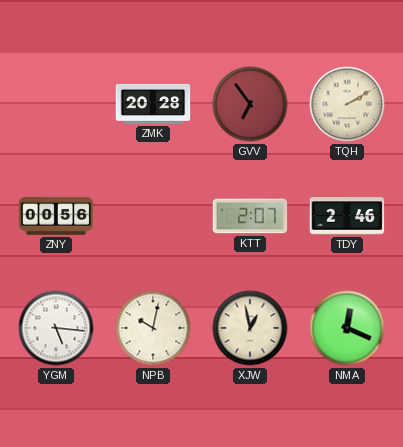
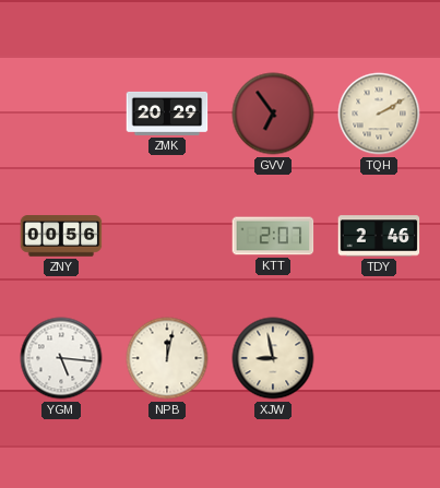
ZMK: 20:28 -> 20:29 (167, 114)
NPB: 10:02 -> 12:02 (167, 358)
XJW: 12:58 -> 8:58 (273, 358)
NMA: 12:19 -> none (347, 328)
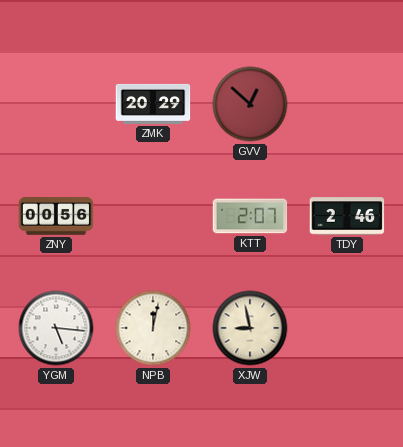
GVV: 6:54 -> 12:52 (250, 104)
TQH: 2:10 -> none (379, 114)
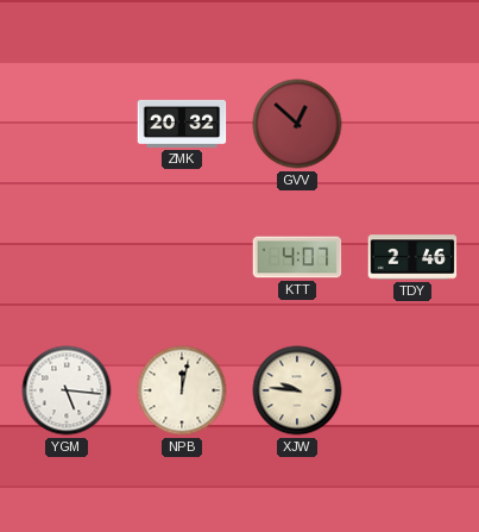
ZMK: 20:29 -> 20:32 (182, 124)
ZNY: 00:56 -> none (56, 216)
KTT: 2:07 -> 4:07 (297, 257)
XJW: 8:58 -> 9:46 (297, 390)
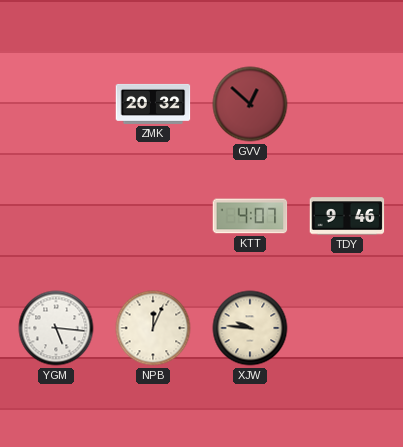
TDY: 2:46 -> 9:46 (347, 216)
NPB: 12:02 -> 12:04 (153, 328)
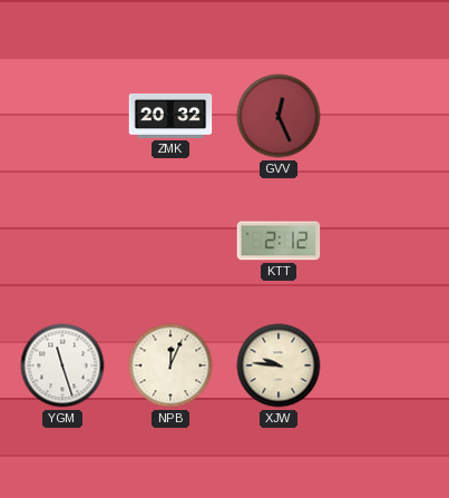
GVV: 12:52 -> 12:26 (279, 116)
KTT: 4:07 -> 2:12 (279, 241)
TDY: 9:46 -> none (347, 216)
YGM: 5:16 -> 11:27 (62, 365)
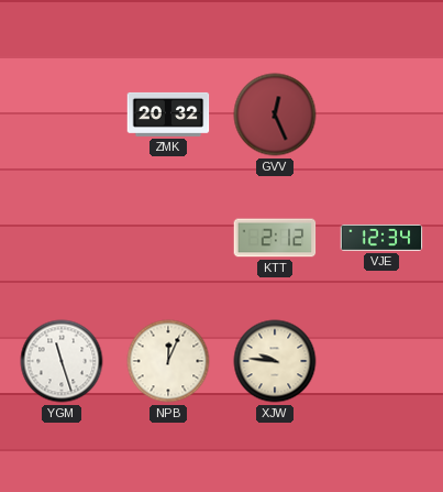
VJE: none -> 12:34 (381, 238)
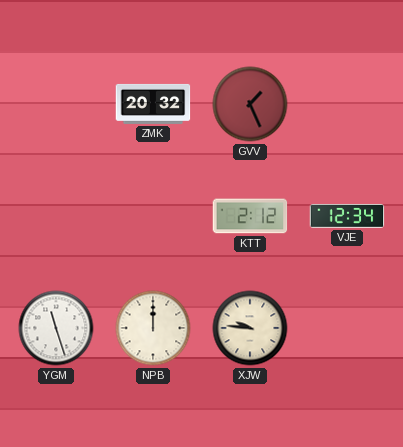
GVV: 12:26 -> 1:26 (250, 104)
NPB: 12:04 -> 12:00 (153, 328)
